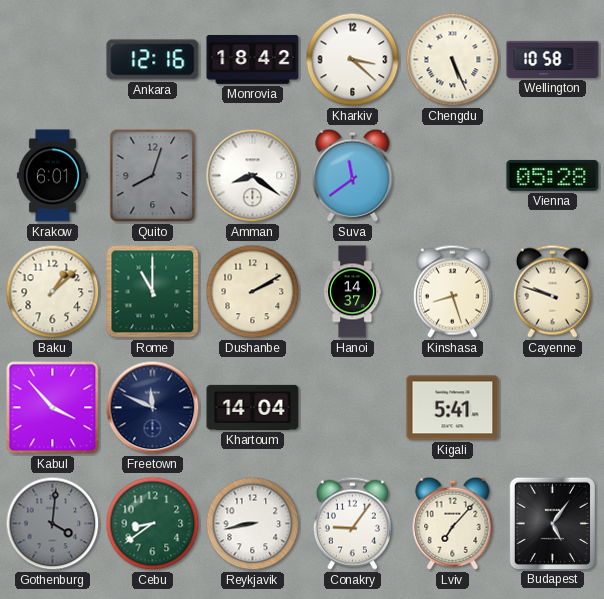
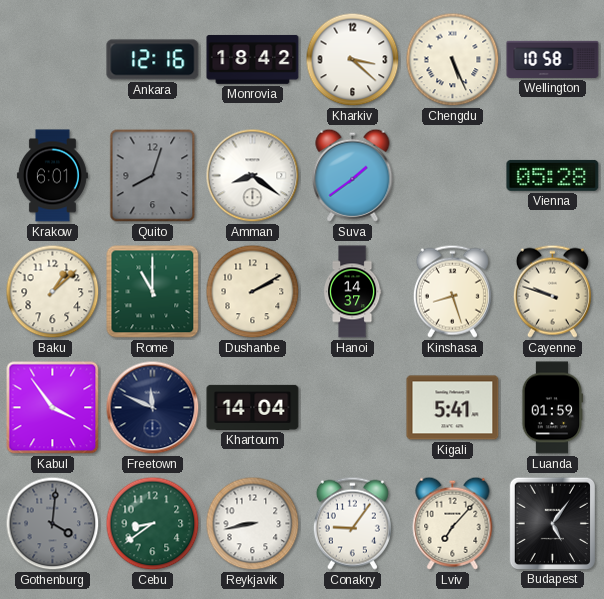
Suva: 11:39 -> 1:39 (353, 175)
Kabul: 3:53 -> 3:54 (53, 408)
Luanda: none -> 01:59 (552, 408)
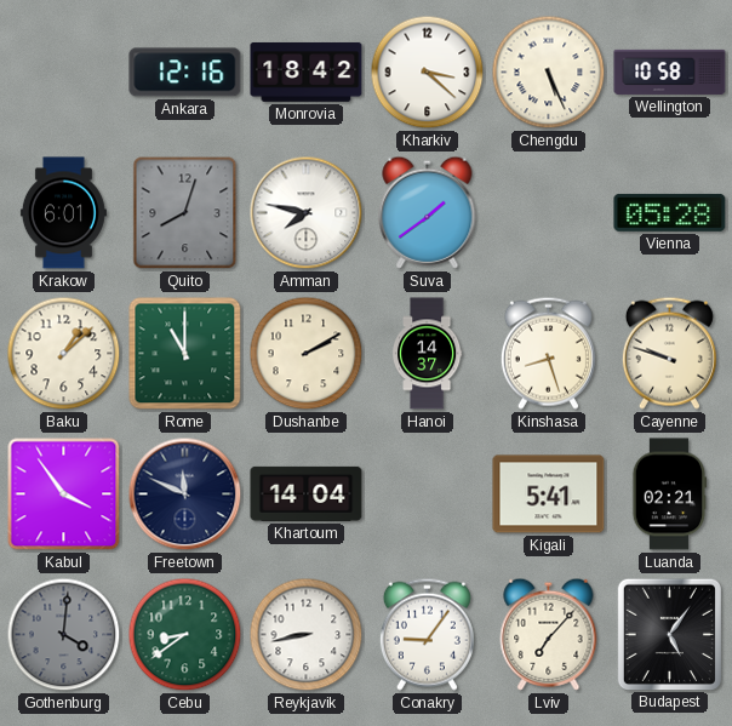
Amman: 8:21 -> 7:47 (307, 213)
Luanda: 01:59 -> 02:21 (669, 495)
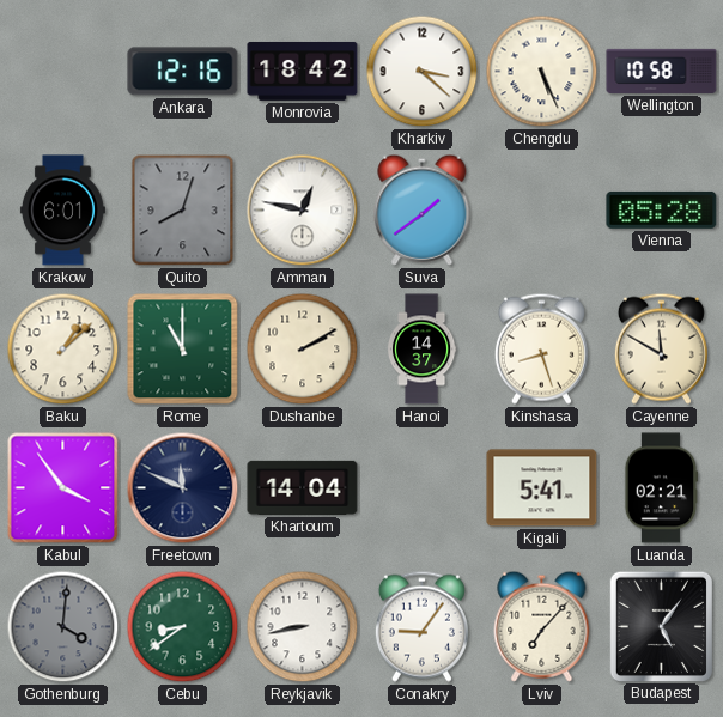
Amman: 7:47 -> 12:47 (303, 211)
Cayenne: 9:48 -> 11:50 (661, 348)
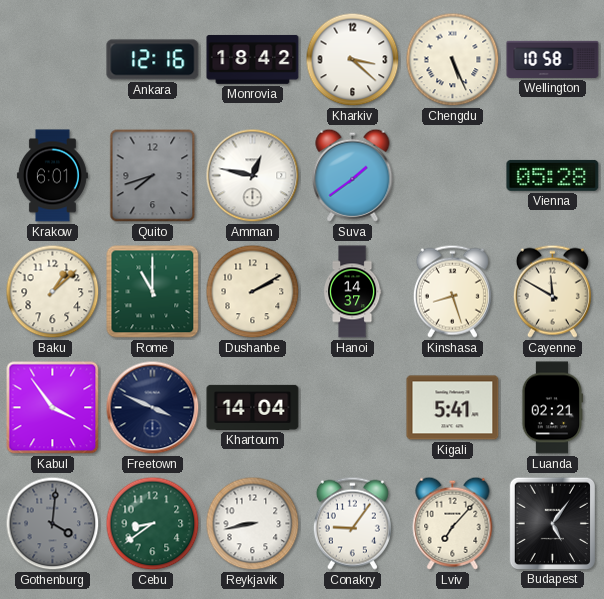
Quito: 8:03 -> 7:42 (153, 176)
Freetown: 11:49 -> 3:49 (153, 408)
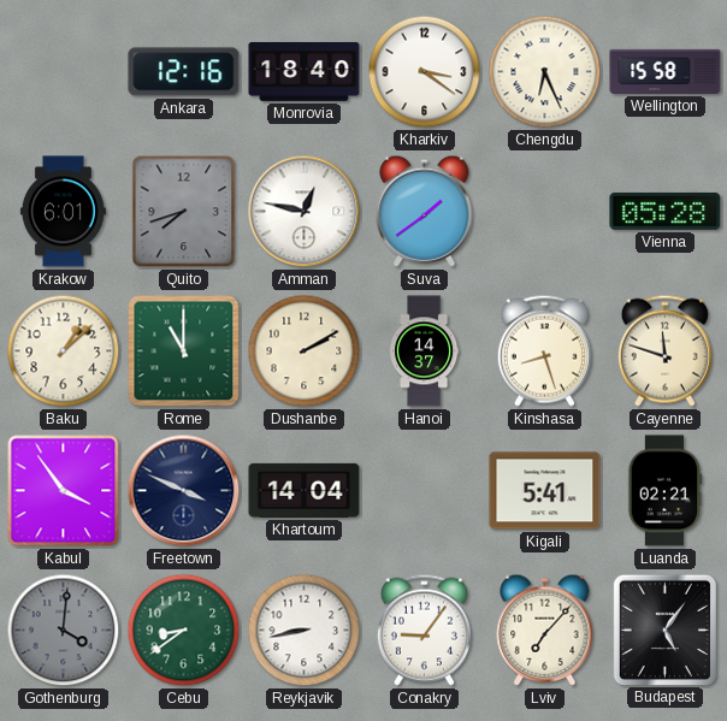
Monrovia: 18:42 -> 18:40 (305, 71)
Kharkiv: 3:22 -> 3:21 (425, 72)
Chengdu: 5:26 -> 6:26 (545, 72)
Wellington: 10:58 -> 15:58 (666, 71)
Cayenne: 11:50 -> 11:48 (664, 350)
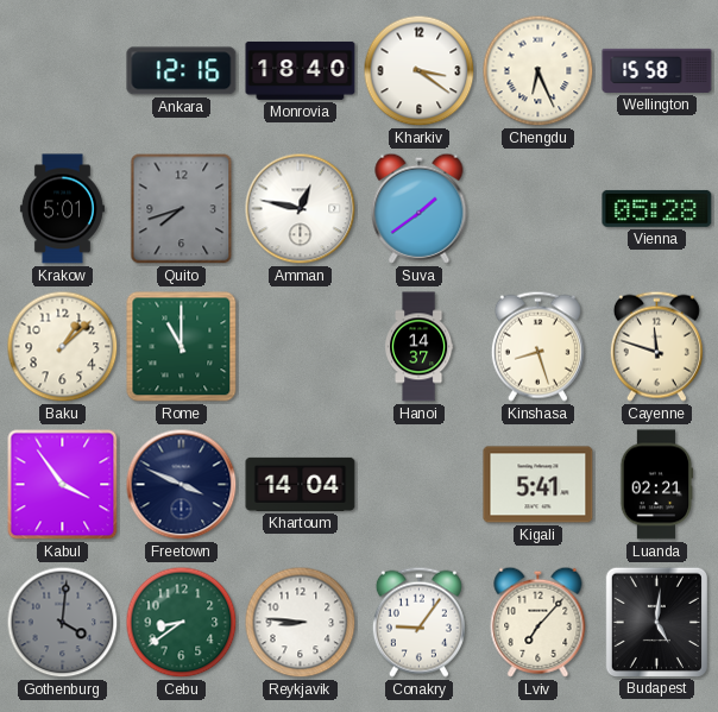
Krakow: 6:01 -> 5:01 (62, 209)
Dushanbe: 2:10 -> none (305, 351)
Reykjavik: 8:43 -> 8:46 (301, 623)
Budapest: 5:06 -> 5:01 (656, 622)
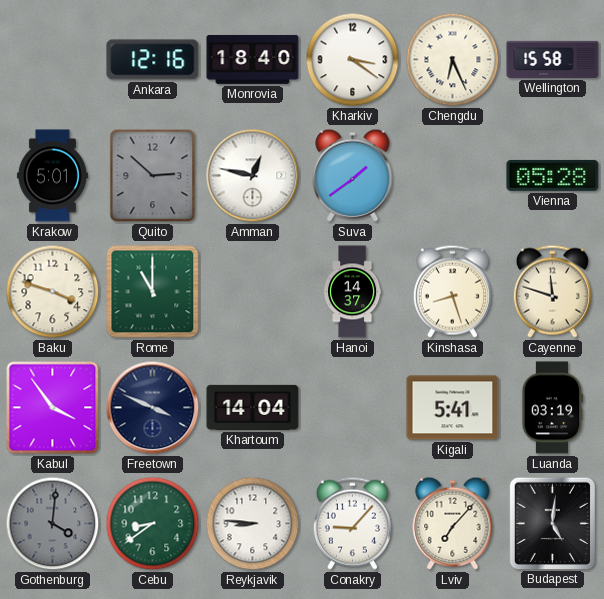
Quito: 7:42 -> 2:52 (153, 176)
Baku: 1:08 -> 3:48 (53, 292)
Luanda: 02:21 -> 03:19 (552, 408)
Conakry: 9:06 -> 9:07 (352, 523)
